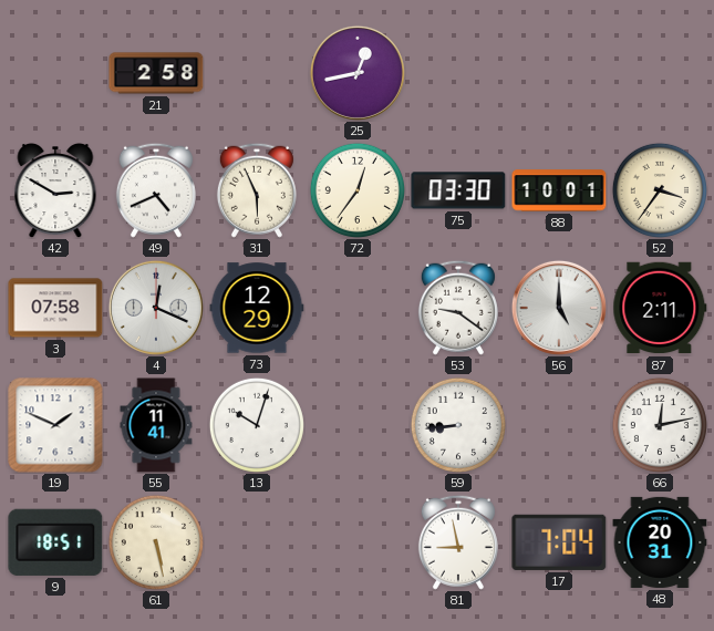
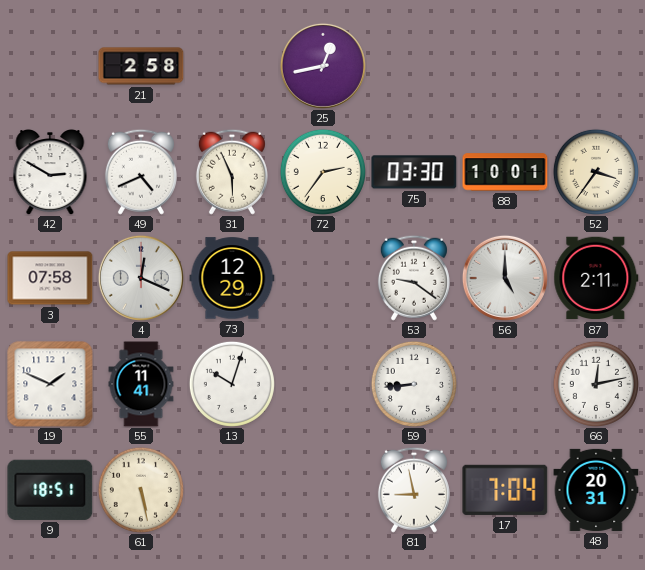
72: 12:36 -> 2:36 (323, 172)
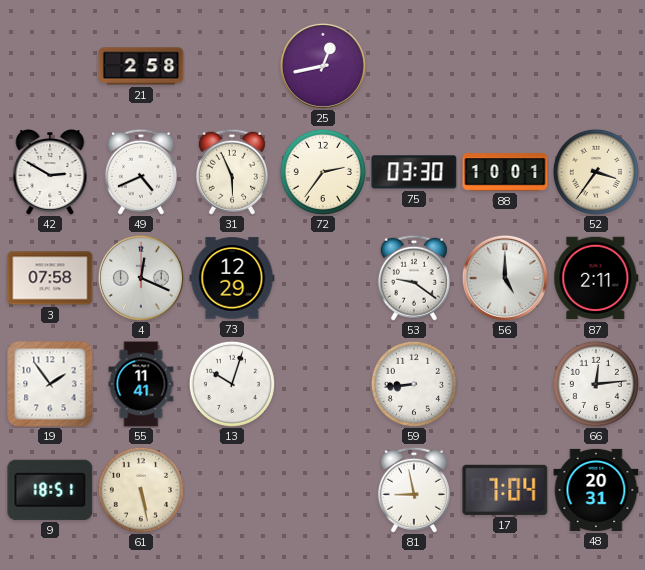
19: 1:49 -> 1:54 (50, 384)
66: 12:13 -> 12:14 (596, 384)
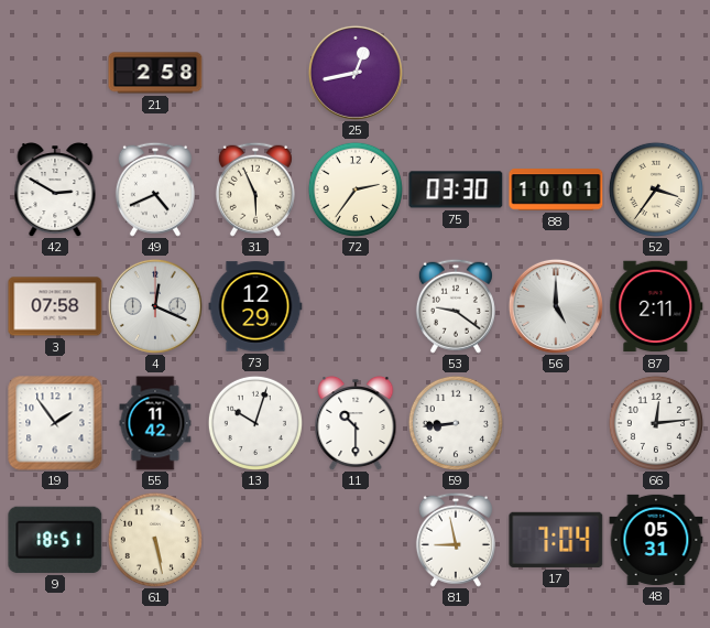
55: 11:41 -> 11:42 (155, 423)
11: none -> 10:30 (356, 424)
48: 20:31 -> 05:31 (656, 540)
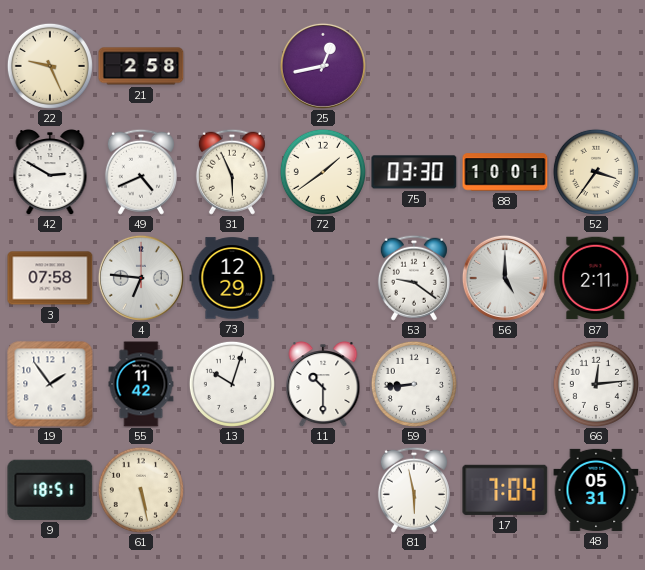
22: none -> 9:26 (50, 66)
72: 2:36 -> 1:39 (323, 172)
4: 12:19 -> 6:46 (141, 278)
81: 8:58 -> 5:58 (414, 490)
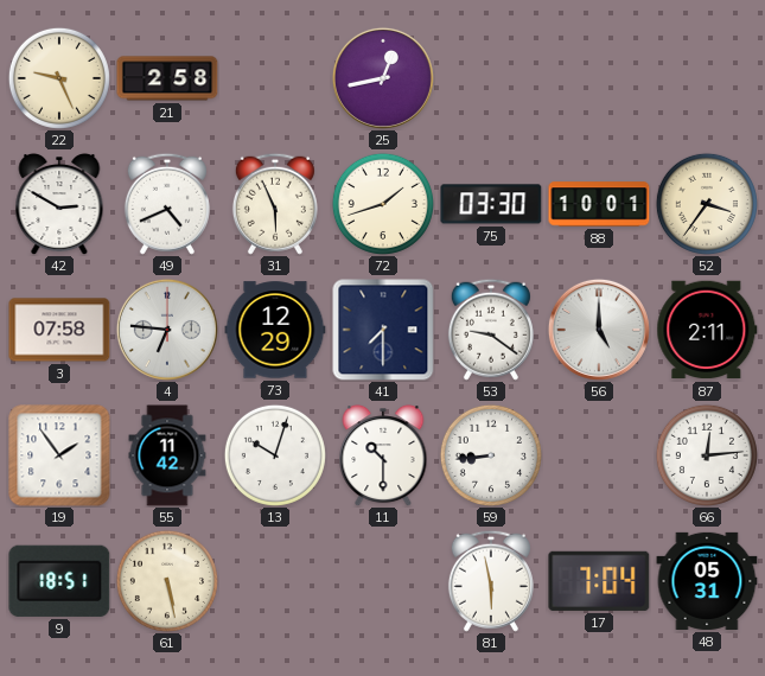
72: 1:39 -> 1:42 (383, 204)
41: none -> 7:30 (383, 330)
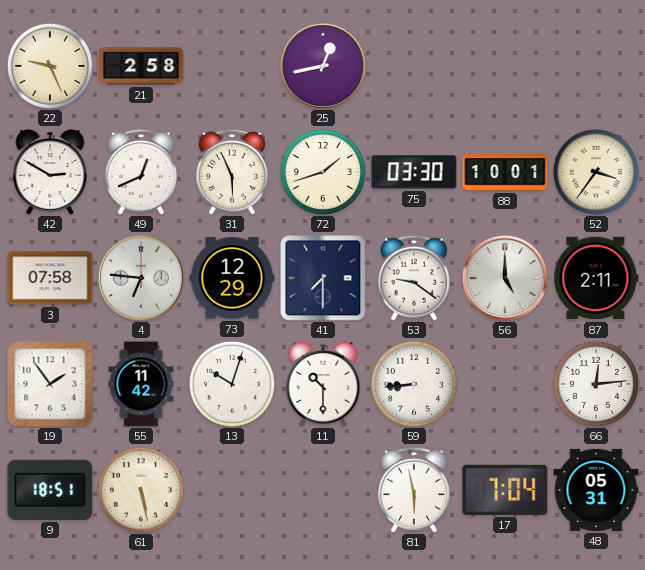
49: 4:41 -> 12:41 (141, 172)
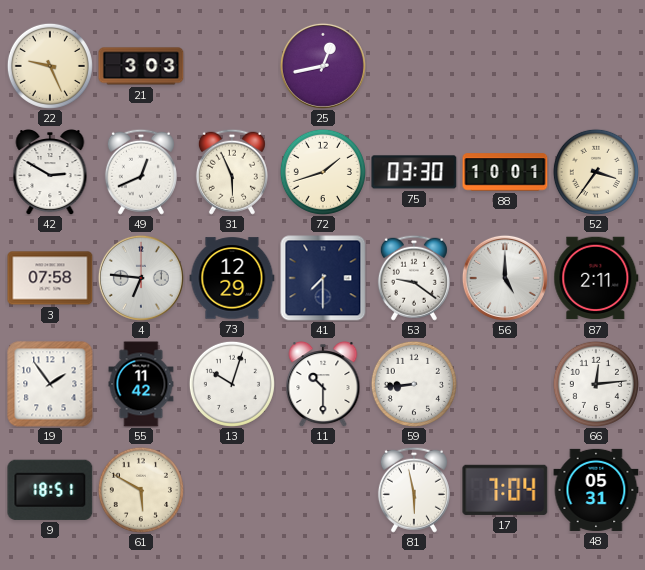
21: 2:58 -> 3:03 (141, 66)
61: 5:28 -> 5:50 (141, 490)
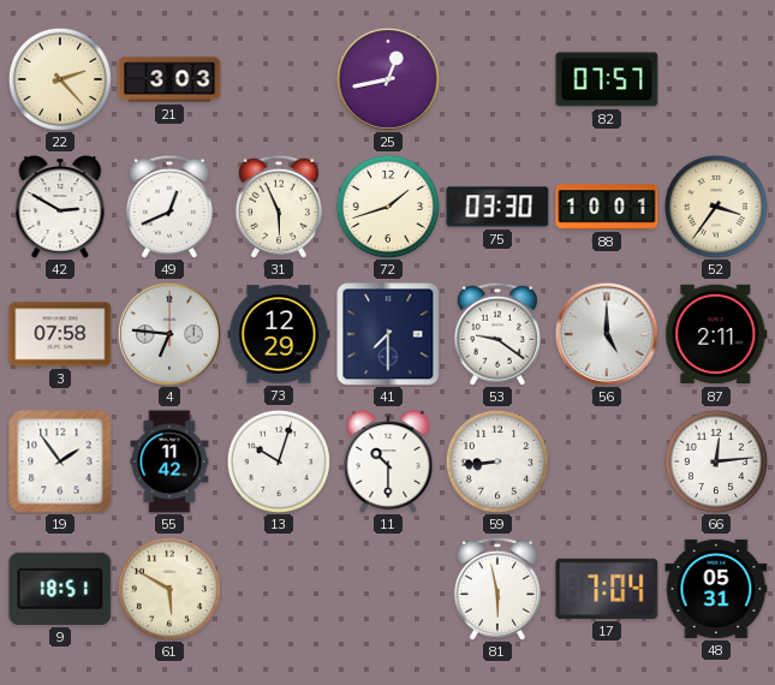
22: 9:26 -> 2:23 (60, 79)
82: none -> 07:57 (607, 79)
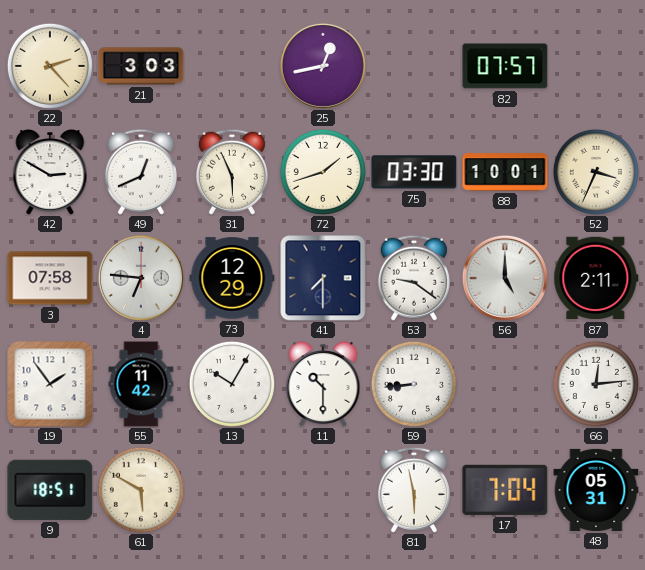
52: 3:36 -> 3:34 (596, 172)
13: 10:03 -> 10:05 (232, 384)
